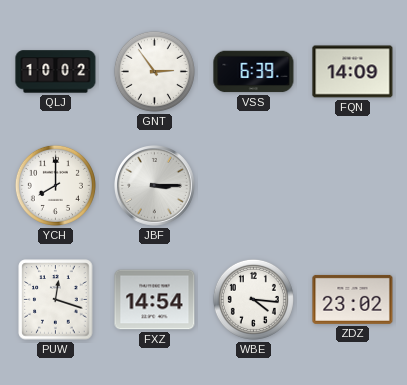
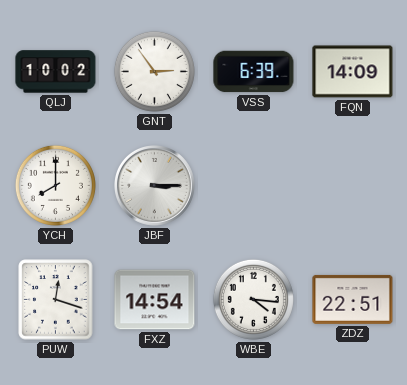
ZDZ: 23:02 -> 22:51 (353, 299)
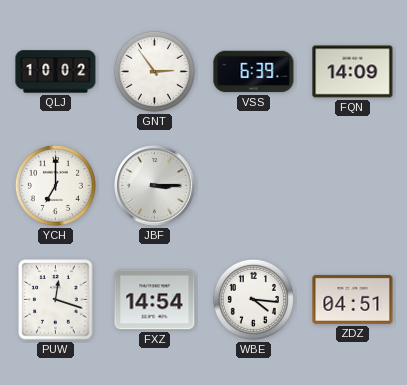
YCH: 8:00 -> 7:00 (55, 185)
ZDZ: 22:51 -> 04:51 (353, 299)
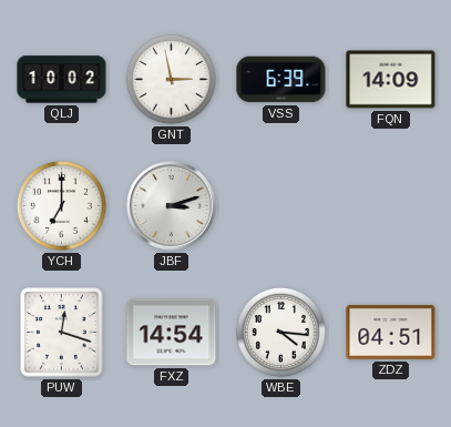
GNT: 2:54 -> 2:58 (171, 79)
JBF: 3:15 -> 3:12 (172, 206)
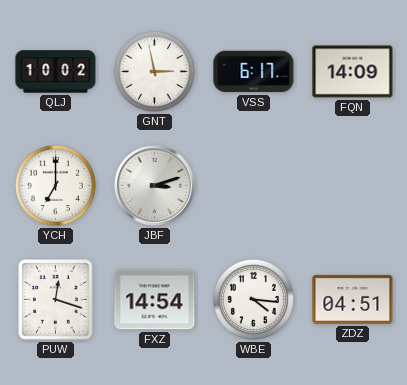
VSS: 6:39 -> 6:17 (254, 72)
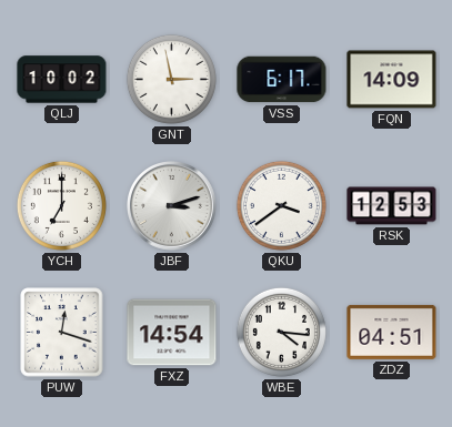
QKU: none -> 3:39 (281, 205)
RSK: none -> 12:53 (392, 206)
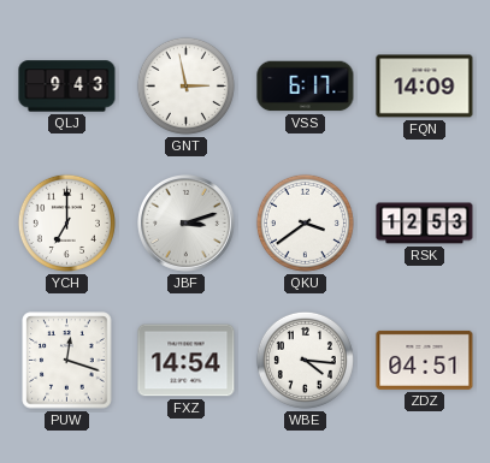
QLJ: 10:02 -> 9:43 (67, 87)
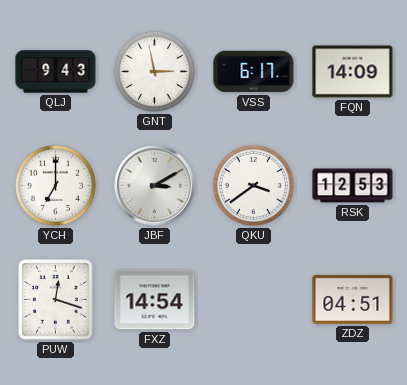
JBF: 3:12 -> 3:10 (155, 186)
WBE: 4:16 -> none (305, 360)
